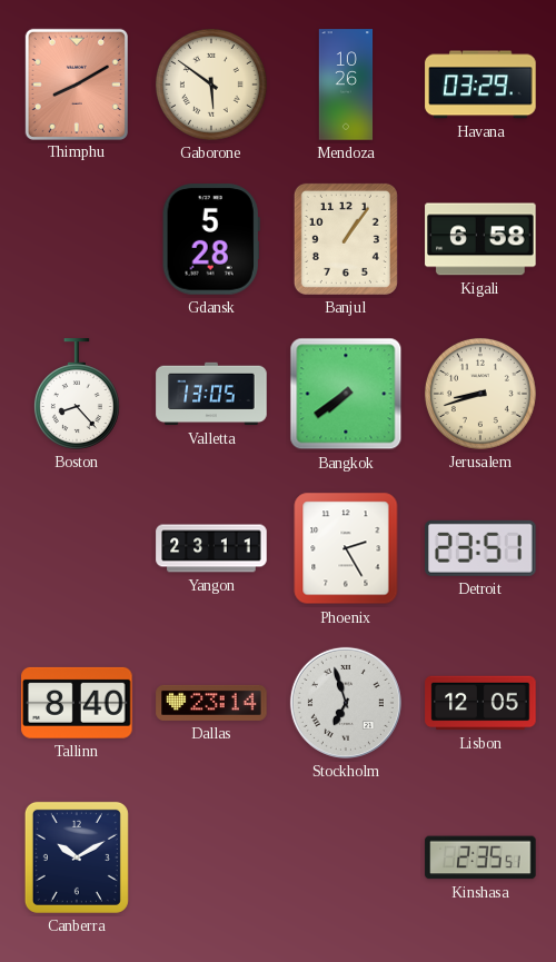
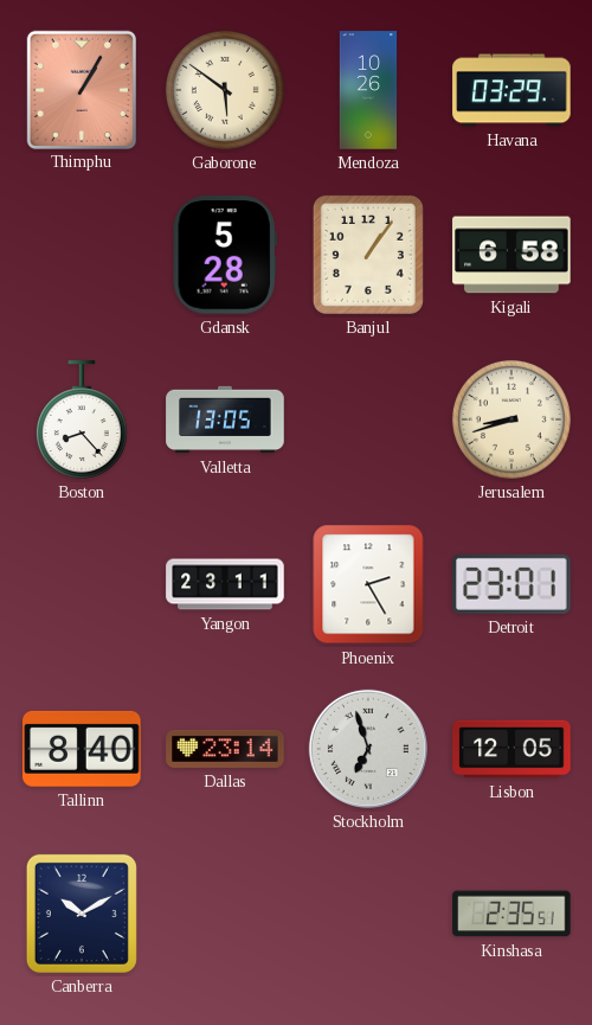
Thimphu: 8:10 -> 1:05 (82, 89)
Bangkok: 7:39 -> none (346, 394)
Detroit: 23:51 -> 23:01 (511, 584)
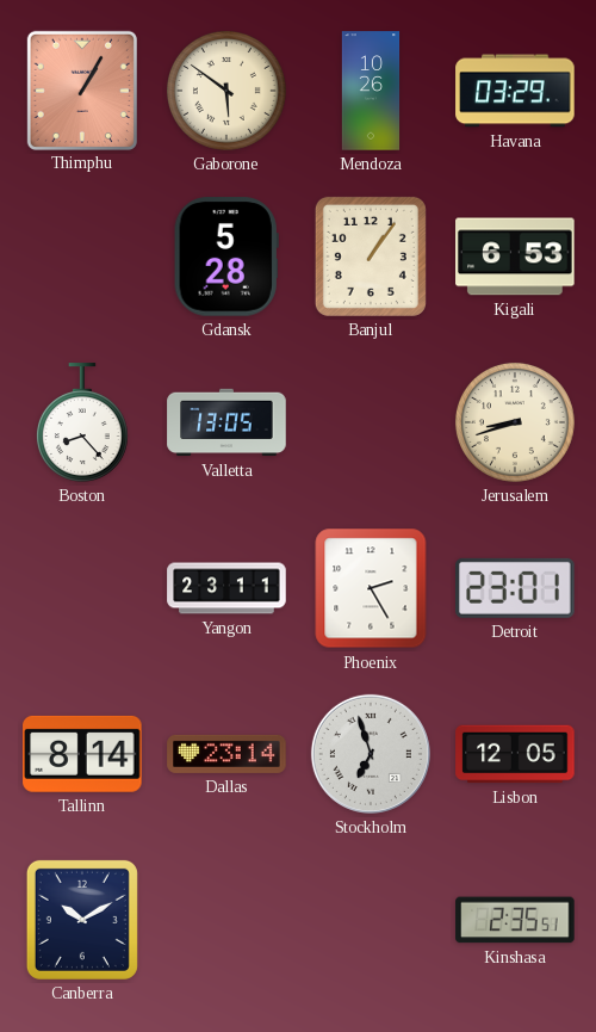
Kigali: 6:58 -> 6:53 (515, 257)
Tallinn: 8:40 -> 8:14 (82, 754)
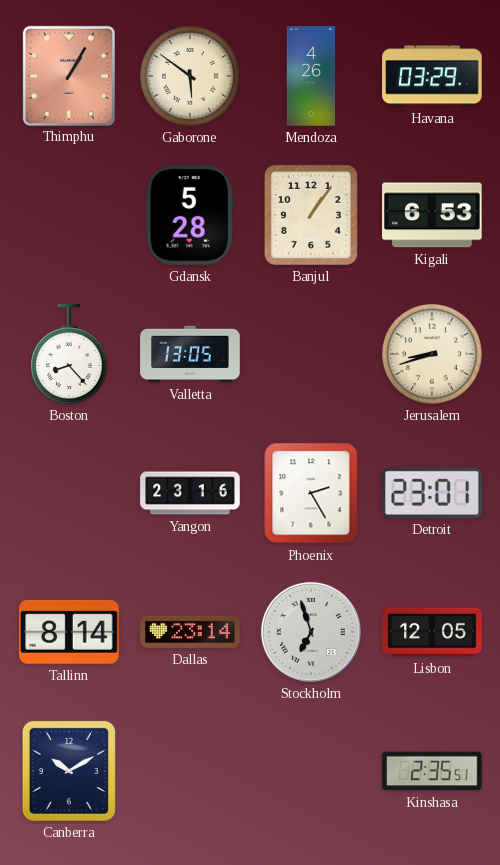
Mendoza: 10:26 -> 4:26 (311, 76)
Yangon: 23:11 -> 23:16 (190, 493)
